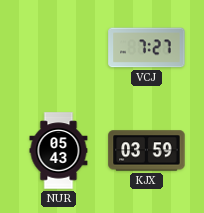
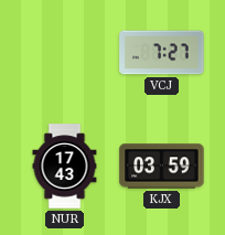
NUR: 05:43 -> 17:43 (65, 167)
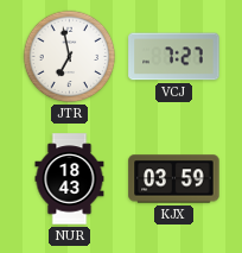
JTR: none -> 6:58 (70, 57)
NUR: 17:43 -> 18:43 (70, 179)
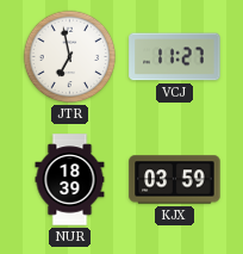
VCJ: 7:27 -> 11:27 (175, 57)
NUR: 18:43 -> 18:39 (70, 180)
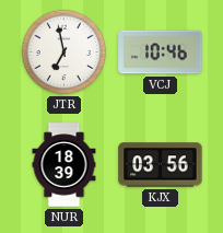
VCJ: 11:27 -> 10:46 (161, 53)
KJX: 03:59 -> 03:56 (161, 165)
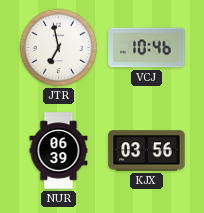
NUR: 18:39 -> 06:39 (59, 151)
